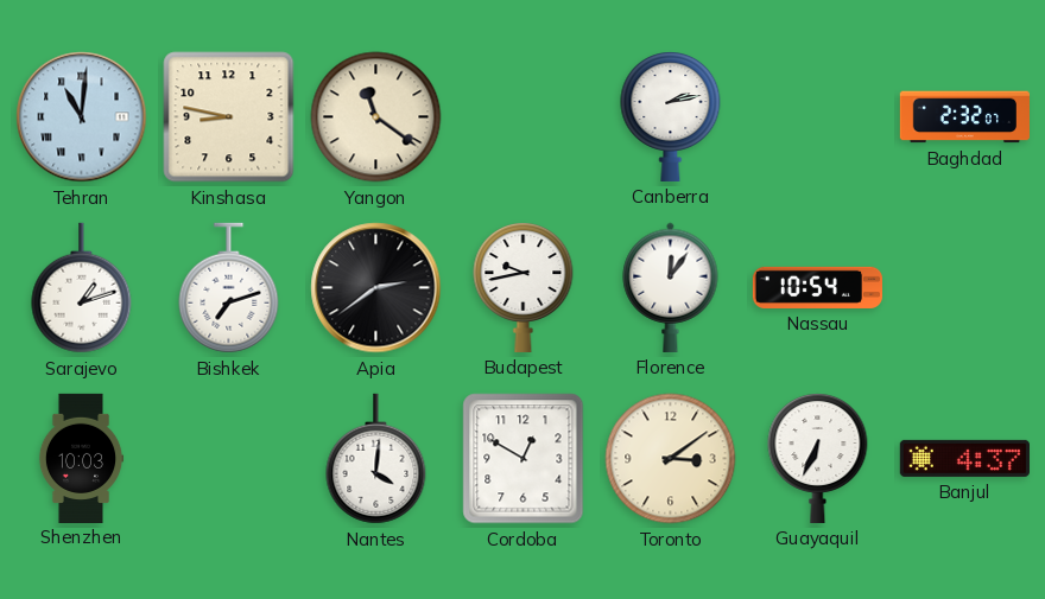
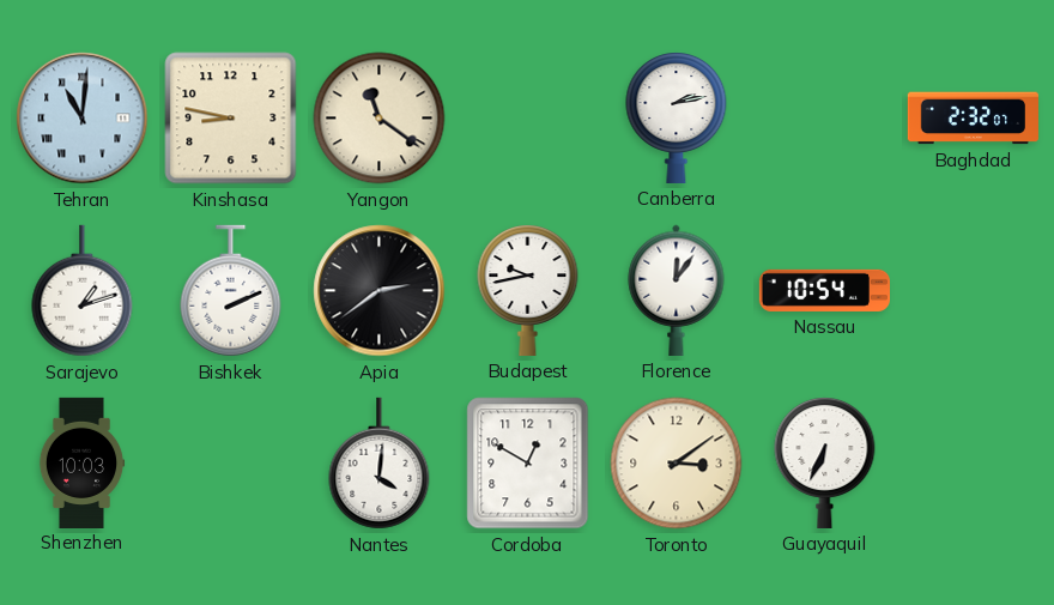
Bishkek: 7:12 -> 2:11 (231, 291)
Banjul: 4:37 -> none (964, 458)
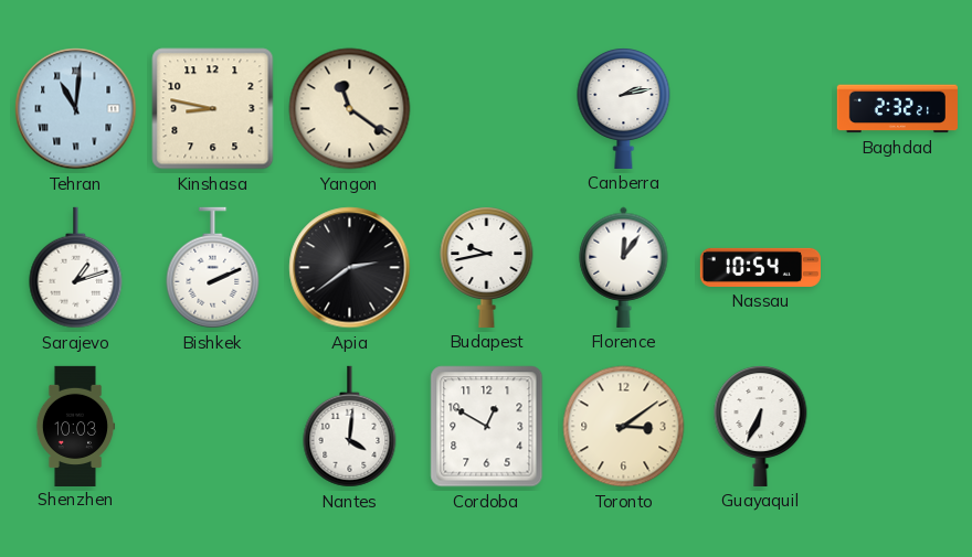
Baghdad: 2:32:07 -> 2:32:21 (897, 109)
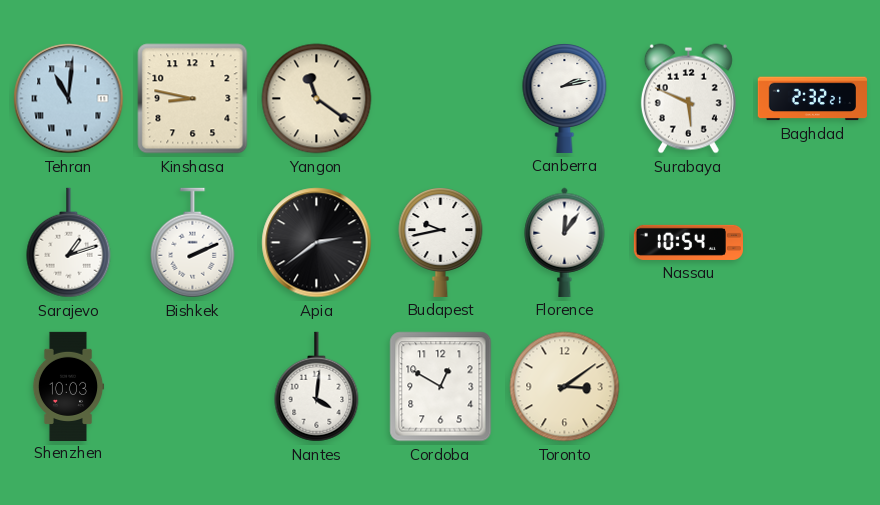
Surabaya: none -> 5:49 (688, 99)
Guayaquil: 6:34 -> none (761, 427)
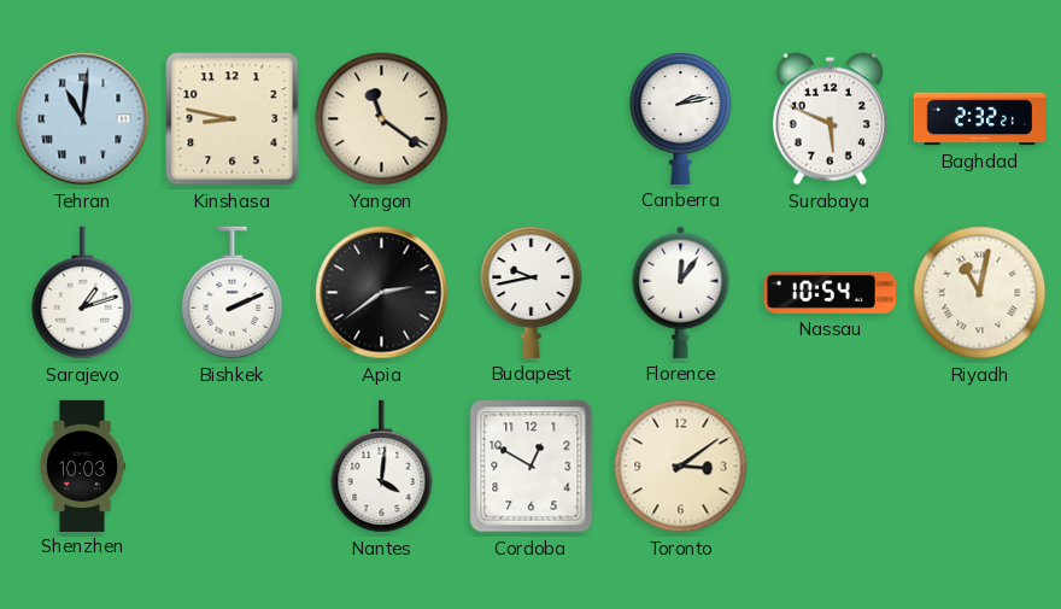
Riyadh: none -> 11:02 (980, 293)
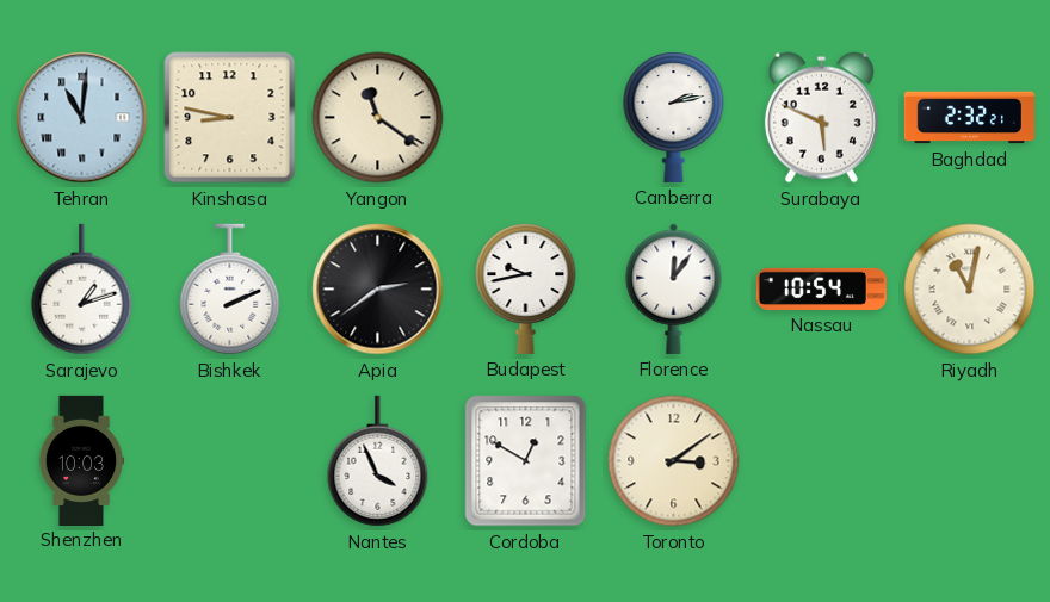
Nantes: 4:01 -> 3:56 (378, 461)
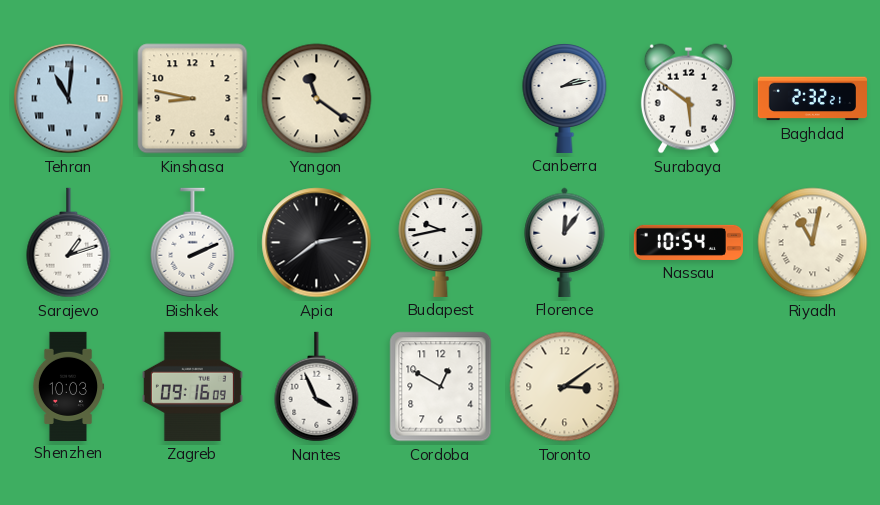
Surabaya: 5:49 -> 5:51 (688, 99)
Zagreb: none -> 09:16 (192, 386)
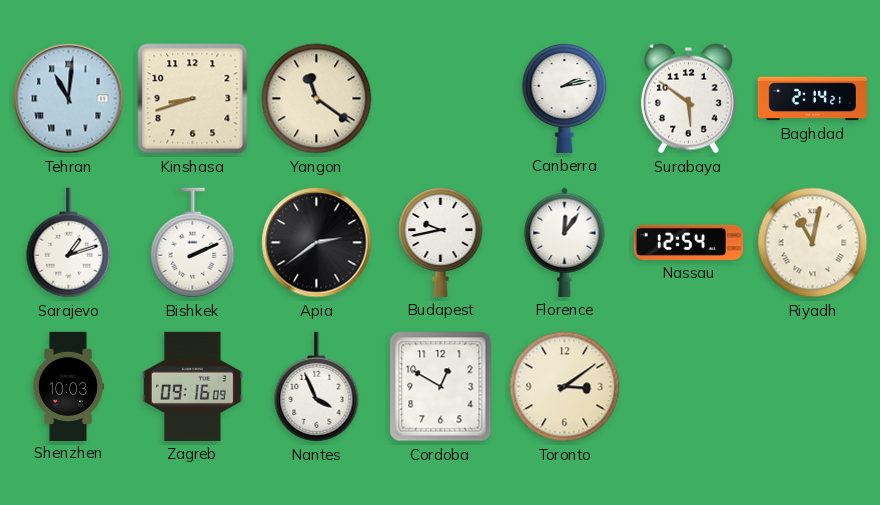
Kinshasa: 8:47 -> 8:42 (193, 99)
Baghdad: 2:32 -> 2:14 (812, 99)
Nassau: 10:54 -> 12:54 (688, 242)
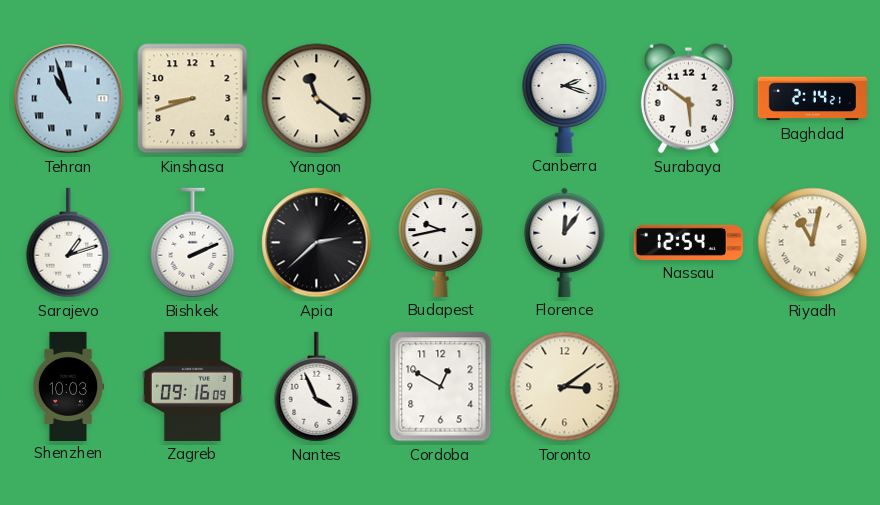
Tehran: 11:01 -> 10:57 (69, 99)
Canberra: 2:13 -> 2:18 (565, 99)
Apia: 2:39 -> 2:38 (317, 243)
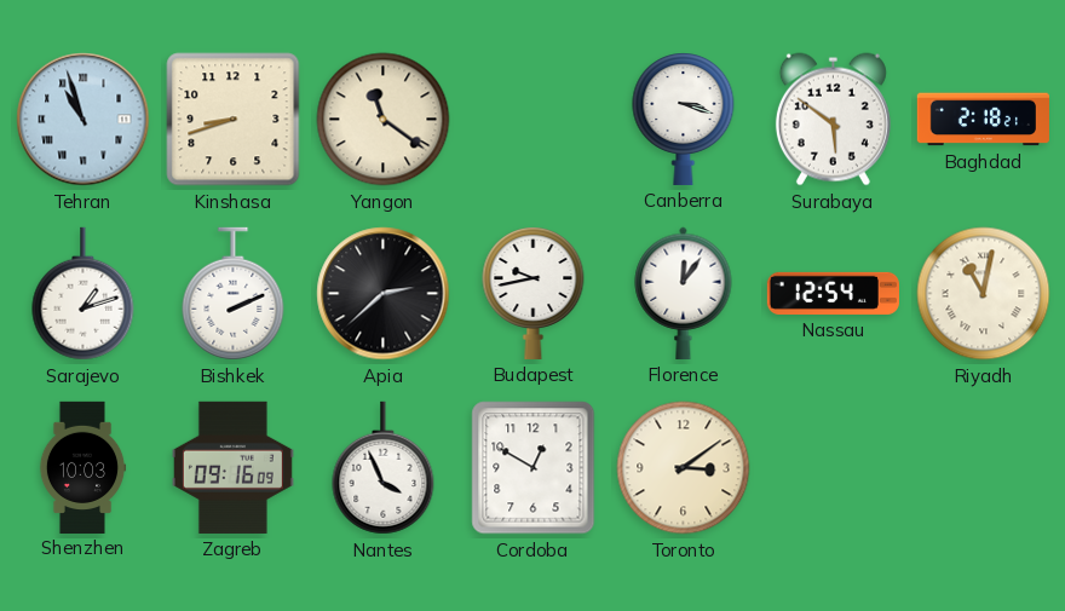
Canberra: 2:18 -> 3:18 (684, 120)
Baghdad: 2:14 -> 2:18 (983, 120)
